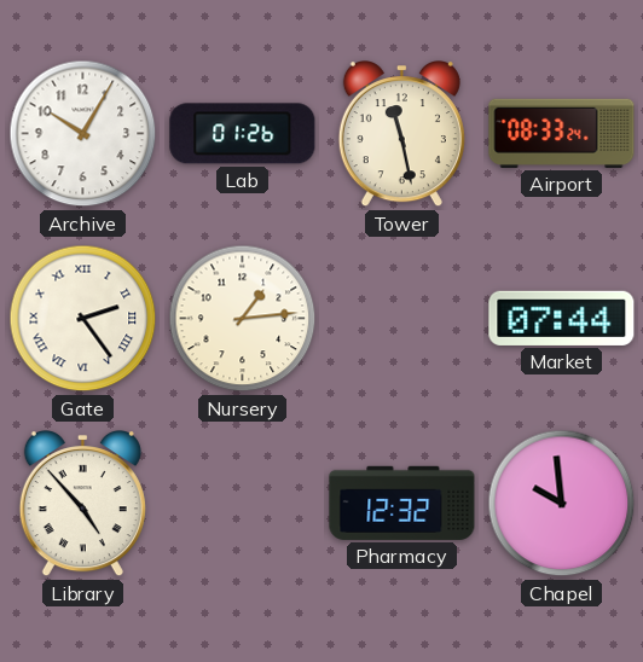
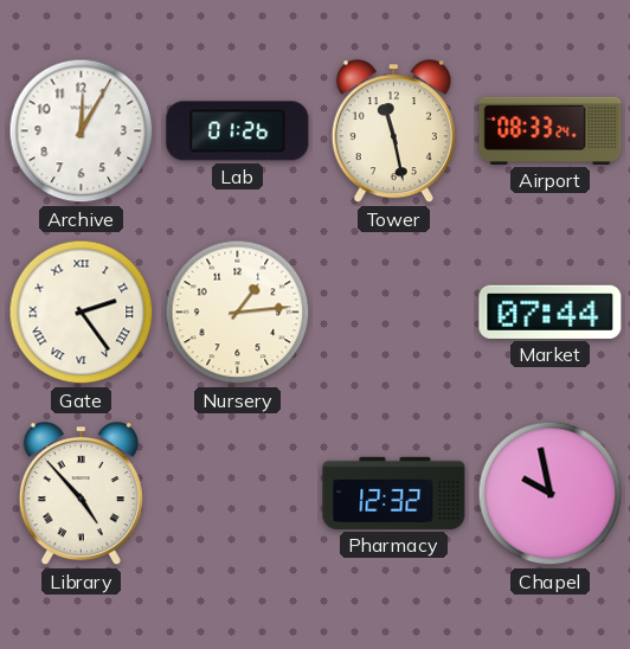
Archive: 10:05 -> 12:05 (82, 131)
Chapel: 9:59 -> 9:58 (551, 494)
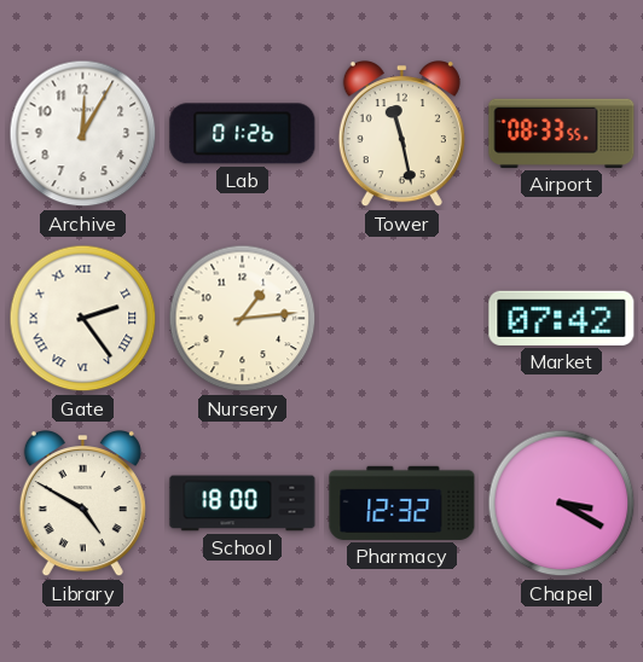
Airport: 08:33:24 -> 08:33:55 (562, 133)
Market: 07:44 -> 07:42 (562, 318)
Library: 4:53 -> 4:50 (82, 505)
School: none -> 18:00 (243, 504)
Chapel: 9:58 -> 3:20 (562, 504)
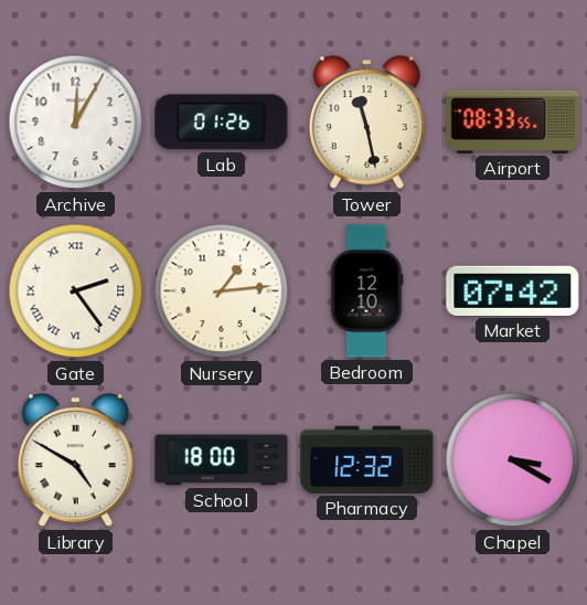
Bedroom: none -> 12:10 (367, 291)
